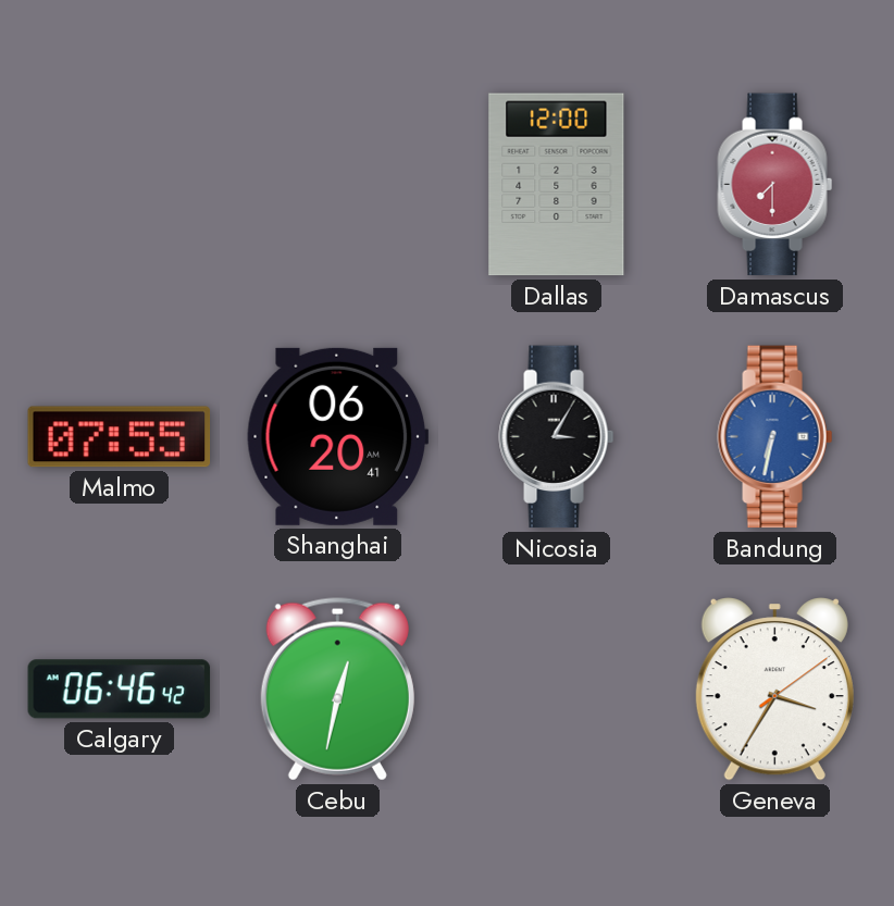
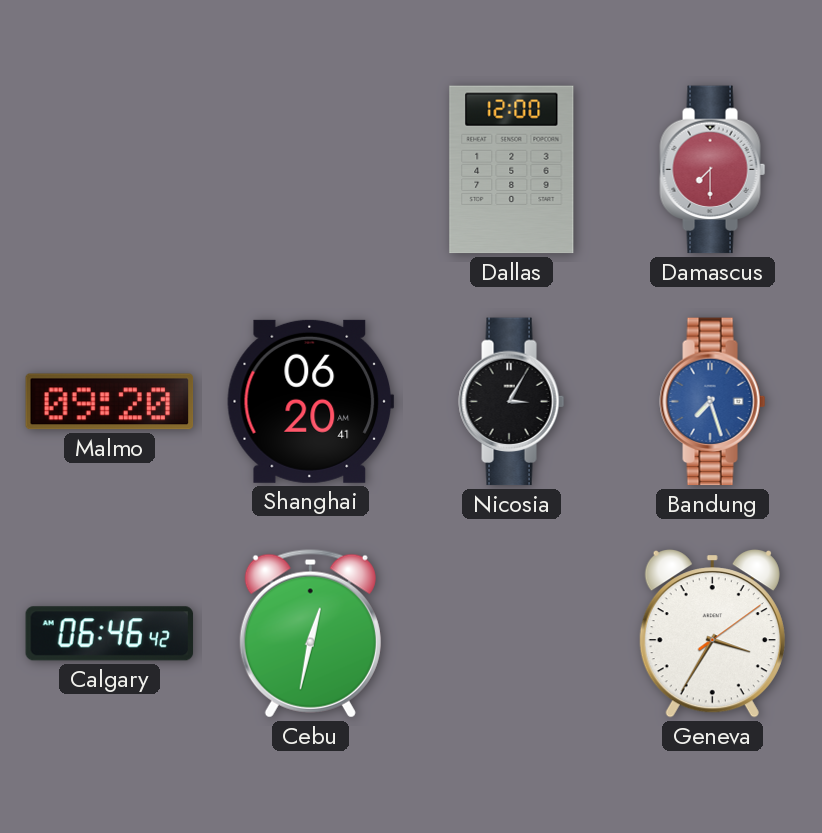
Malmo: 07:55 -> 09:20 (110, 402)
Bandung: 6:32 -> 7:27 (713, 402)
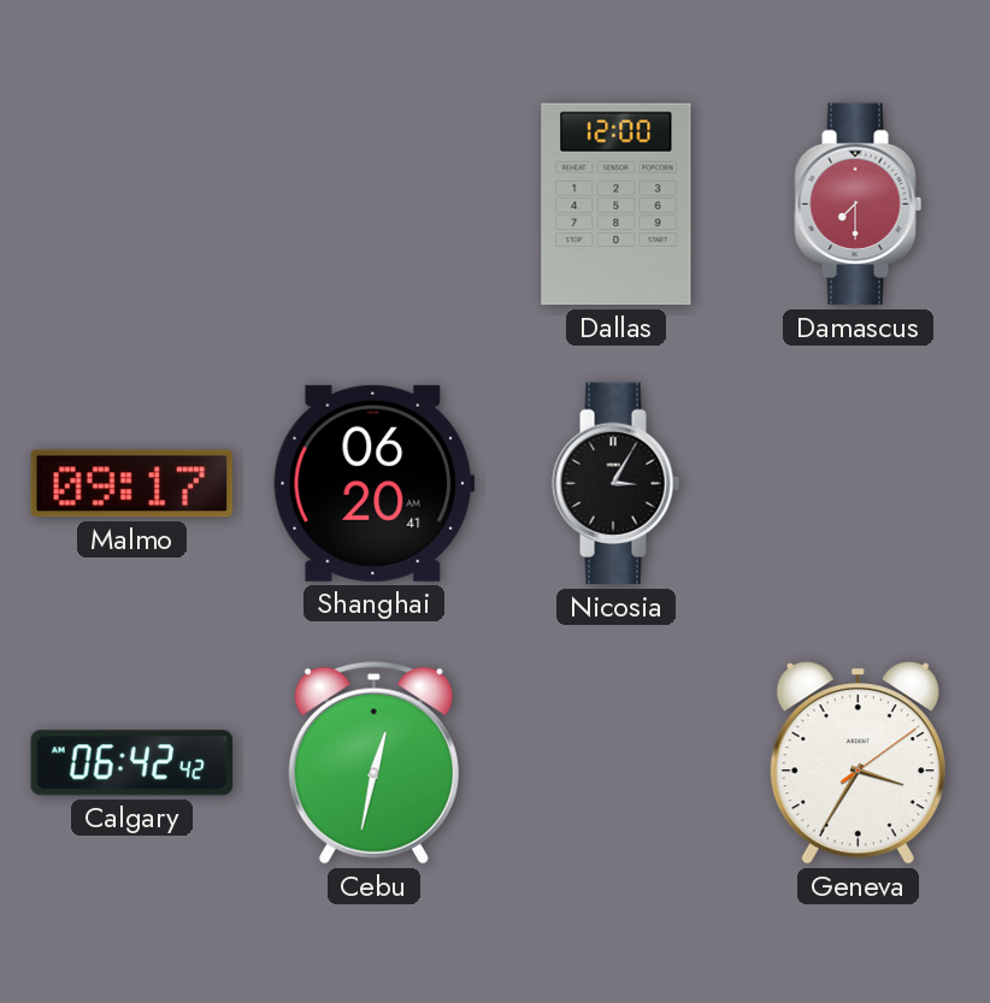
Malmo: 09:20 -> 09:17 (132, 484)
Bandung: 7:27 -> none (713, 402)
Calgary: 06:46 -> 06:42 (132, 763)
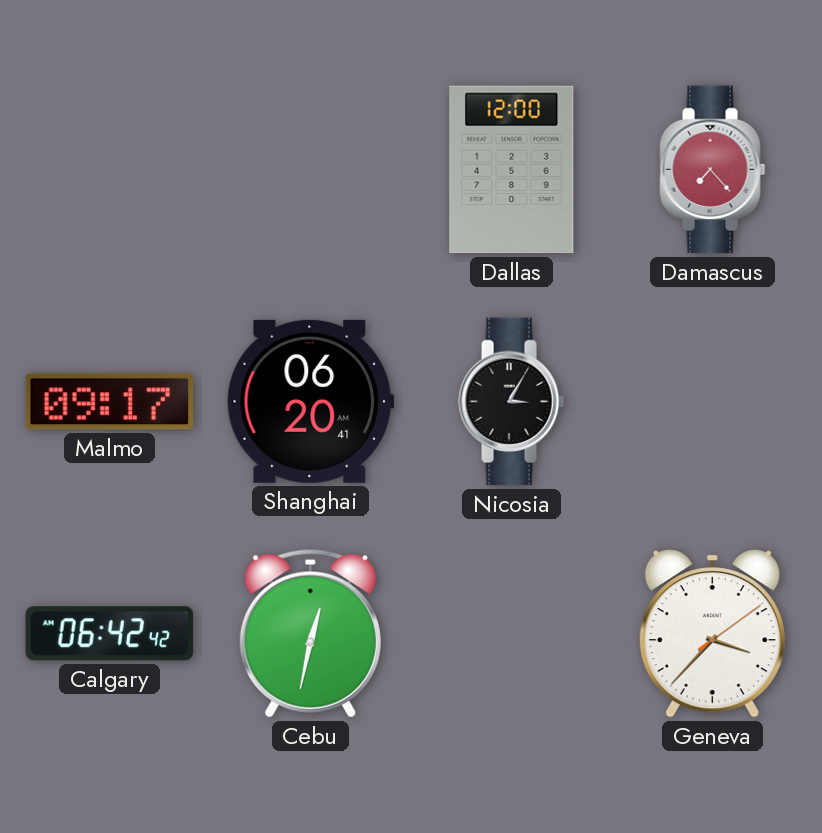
Damascus: 7:30 -> 7:23 (713, 170)
Geneva: 3:35 -> 3:37 (712, 634)
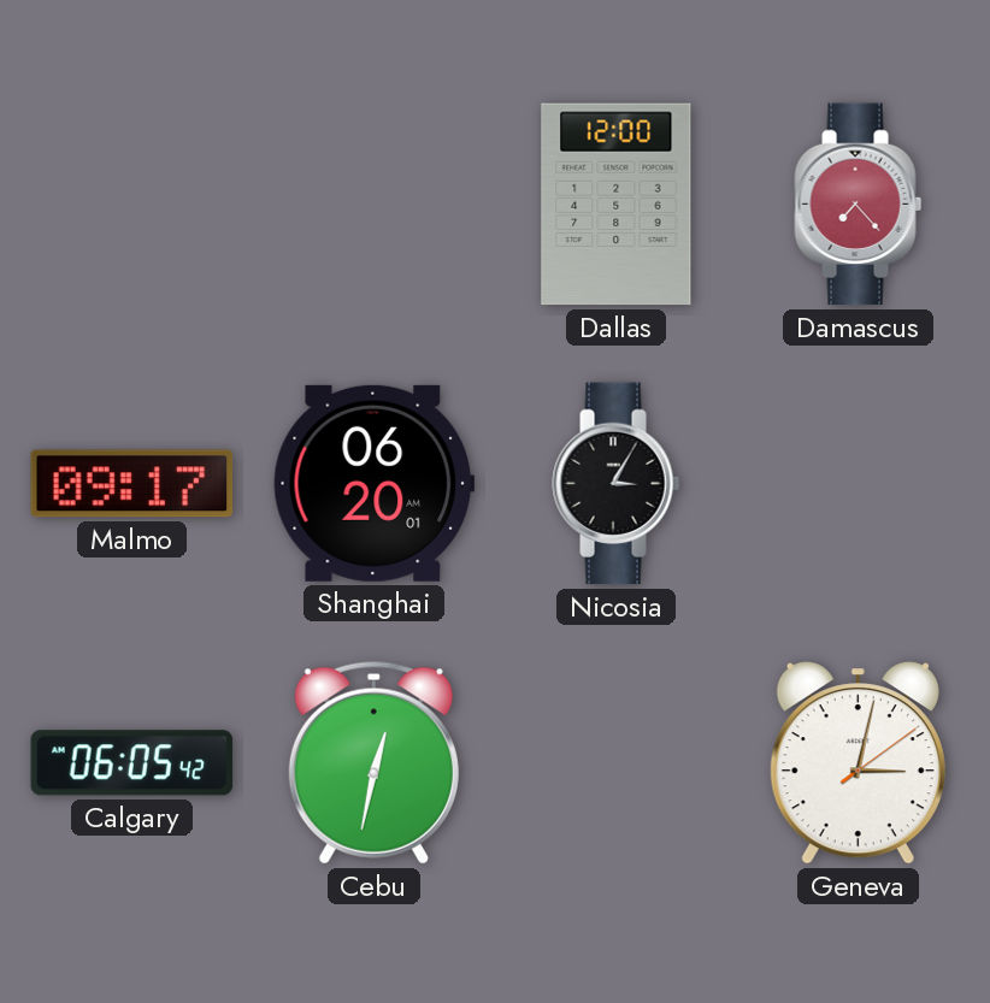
Shanghai: 06:20:41 -> 06:20:01 (375, 483)
Calgary: 06:42 -> 06:05 (132, 763)
Geneva: 3:37 -> 3:02 (858, 763)
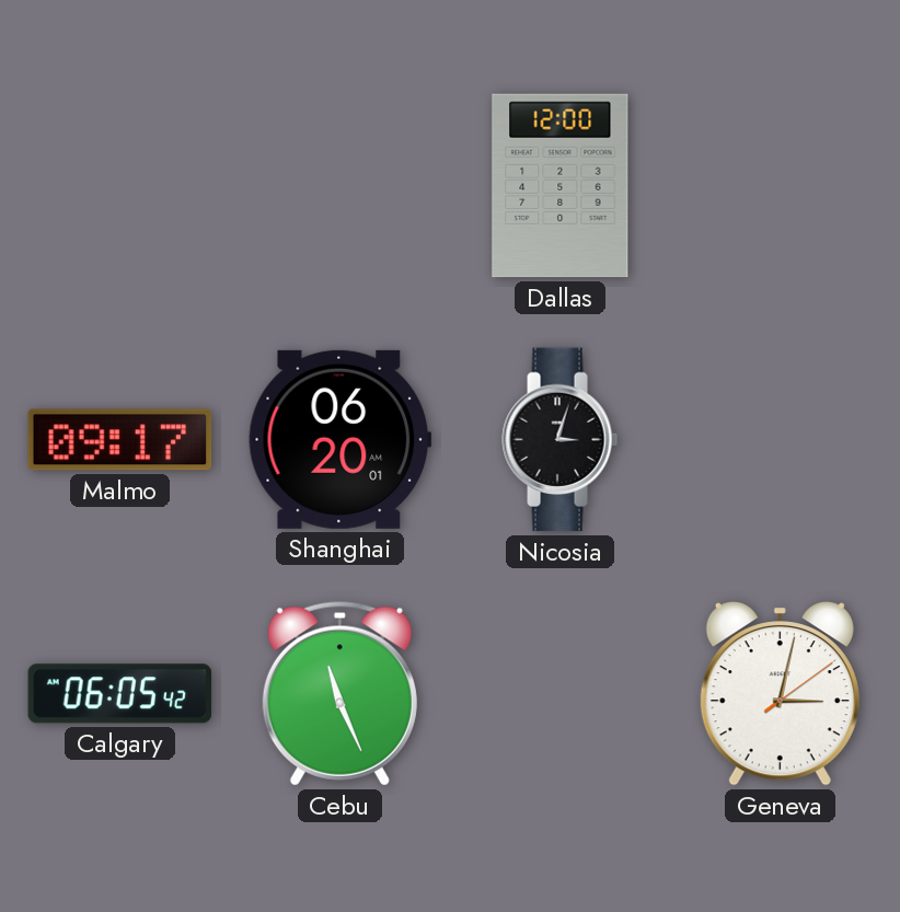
Damascus: 7:23 -> none (859, 205)
Nicosia: 3:05 -> 3:03 (561, 440)
Cebu: 12:32 -> 11:26 (339, 694)
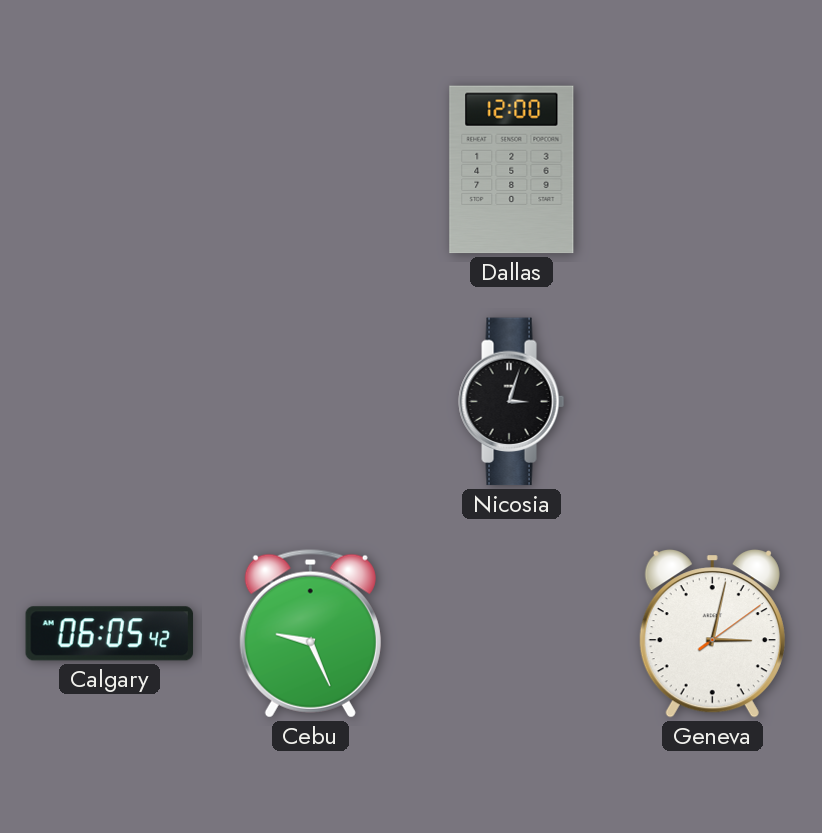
Malmo: 09:17 -> none (120, 440)
Shanghai: 06:20 -> none (341, 439)
Cebu: 11:26 -> 9:26 (310, 634)
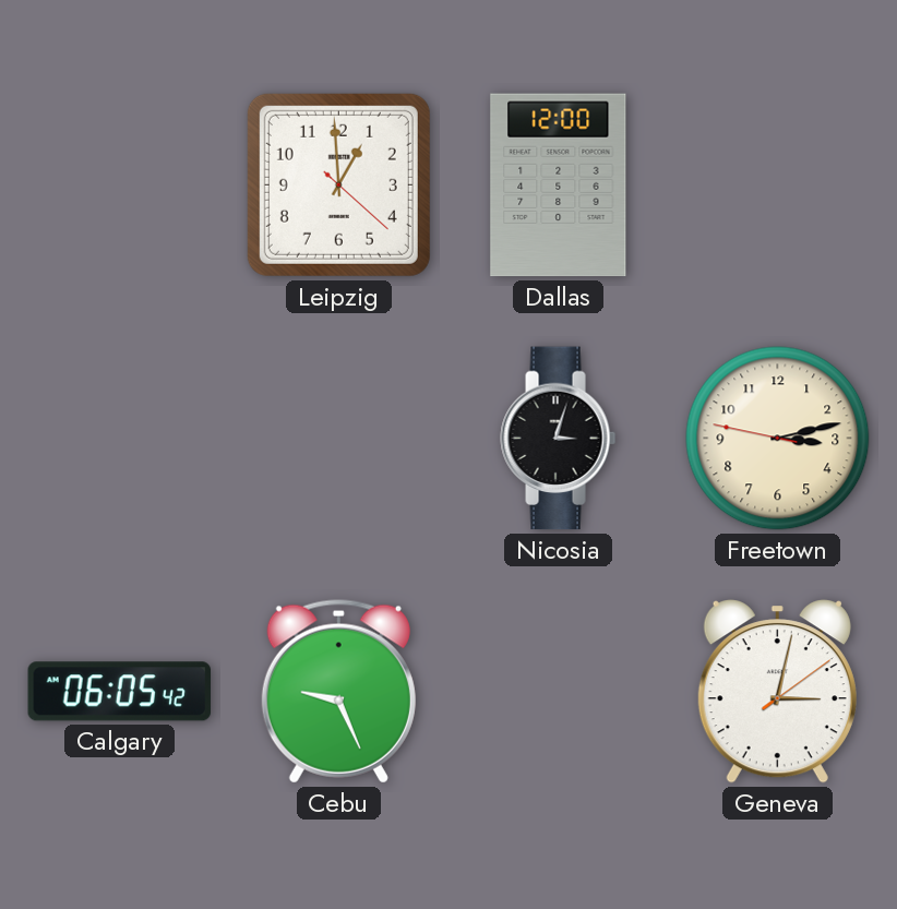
Leipzig: none -> 12:59 (338, 184)
Freetown: none -> 3:12 (778, 439)
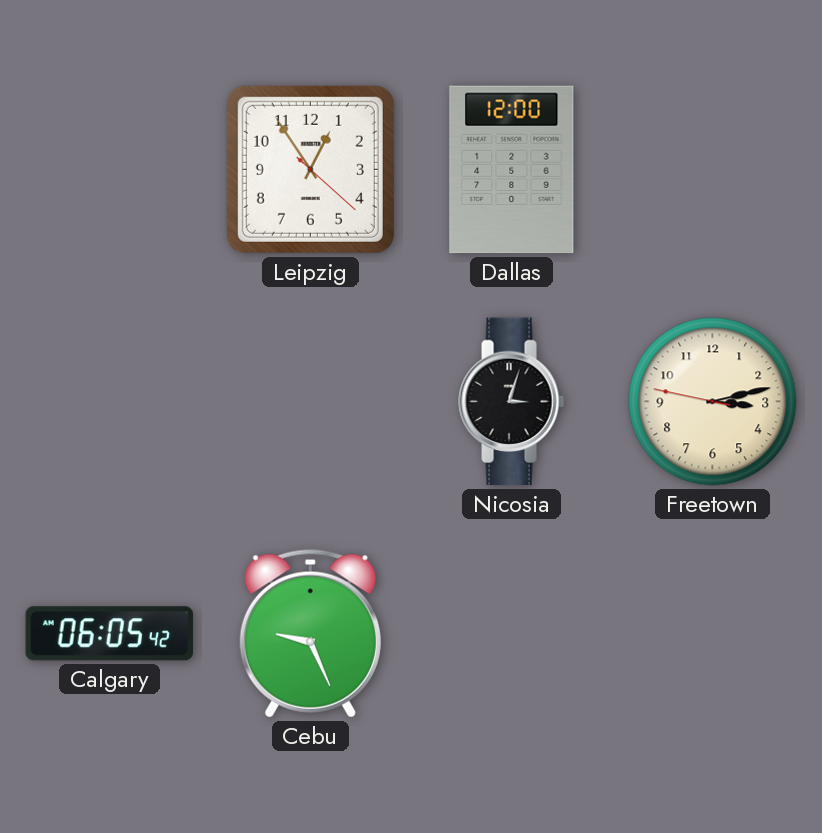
Leipzig: 12:59 -> 12:54 (310, 169)
Geneva: 3:02 -> none (777, 692)
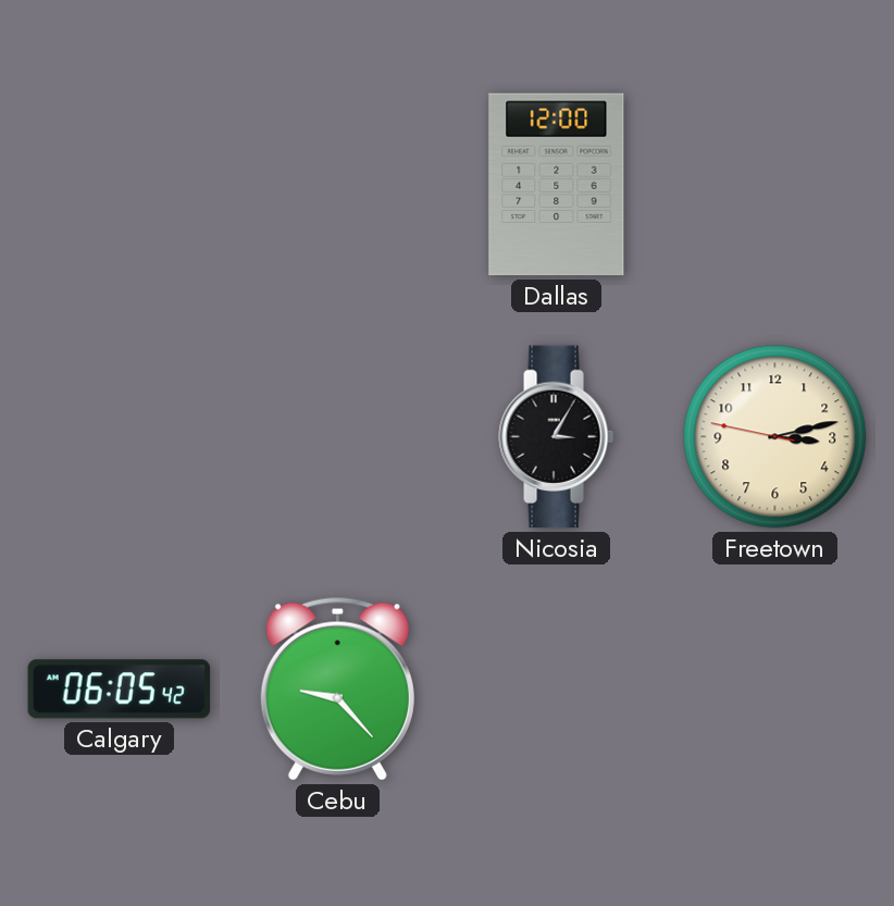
Leipzig: 12:54 -> none (310, 169)
Nicosia: 3:03 -> 3:05 (557, 437)
Cebu: 9:26 -> 9:23 (337, 690)
